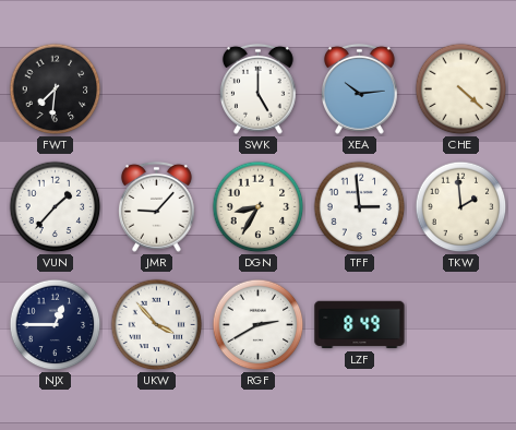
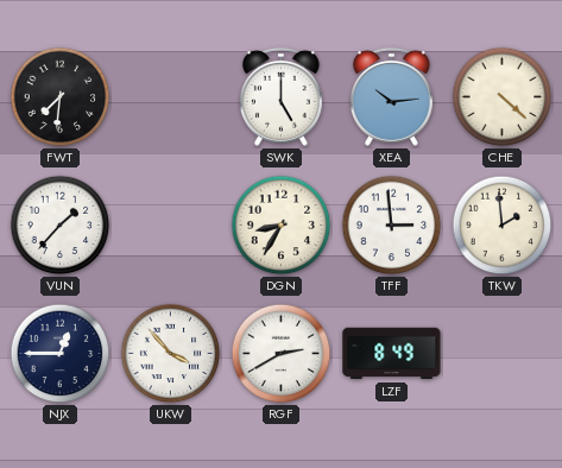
JMR: 9:07 -> none (156, 206)
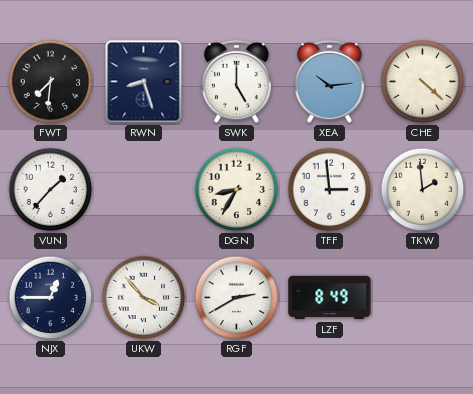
RWN: none -> 8:27 (144, 82)
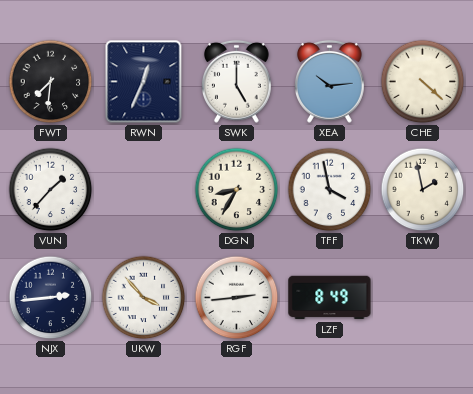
RWN: 8:27 -> 12:34 (144, 82)
TFF: 2:59 -> 3:58 (330, 190)
TKW: 1:59 -> 1:58 (423, 190)
NJX: 12:45 -> 2:44 (51, 298)
RGF: 2:40 -> 2:44 (237, 298)
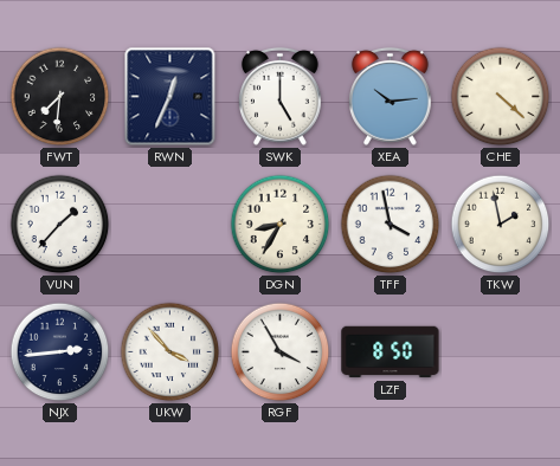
RGF: 2:44 -> 3:55 (281, 352)
LZF: 8:49 -> 8:50 (391, 352)
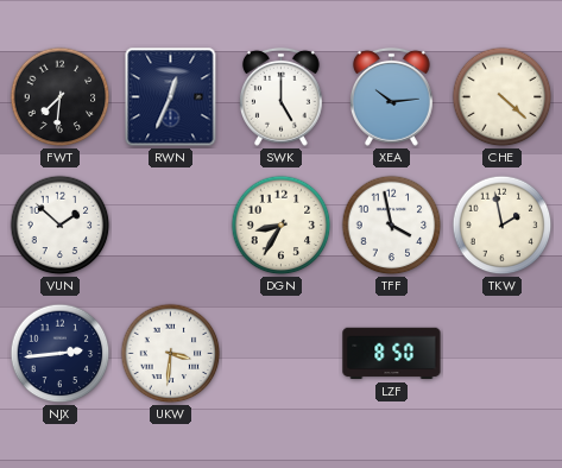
VUN: 1:37 -> 1:52 (61, 226)
UKW: 3:53 -> 3:31 (171, 354)
RGF: 3:55 -> none (281, 352)
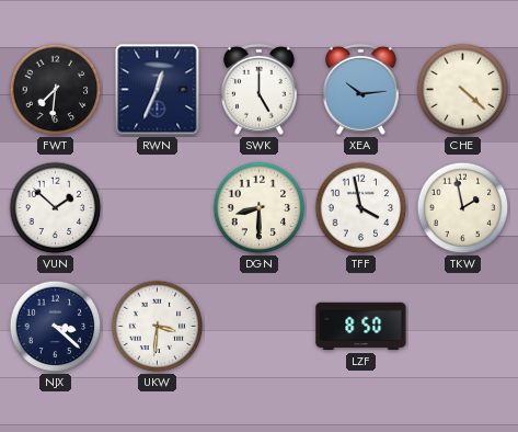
DGN: 8:35 -> 8:30 (260, 208)
NJX: 2:44 -> 3:22 (56, 327)
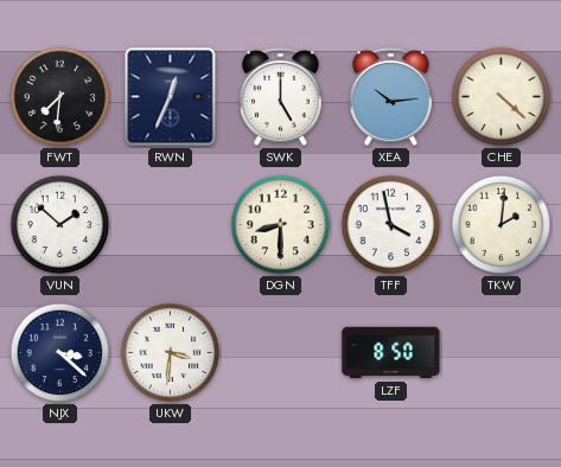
TKW: 1:58 -> 2:01 (502, 225)
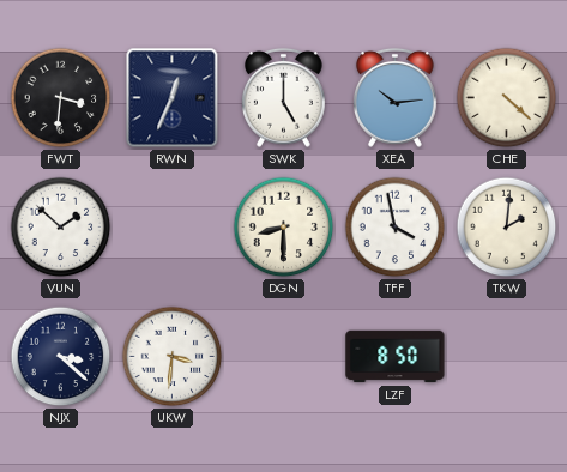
FWT: 7:31 -> 3:31 (61, 98)
